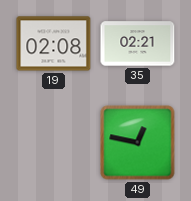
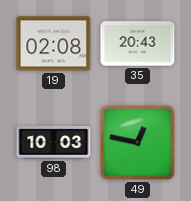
35: 02:21 -> 20:43 (138, 44)
98: none -> 10:03 (54, 143)
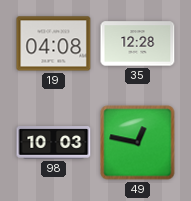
19: 02:08 -> 04:08 (54, 44)
35: 20:43 -> 12:28 (138, 44)
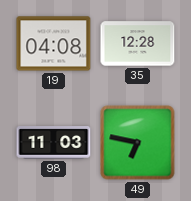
98: 10:03 -> 11:03 (54, 143)
49: 12:47 -> 6:47 (138, 143)
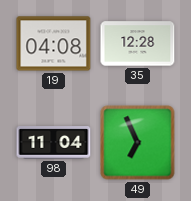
98: 11:03 -> 11:04 (54, 143)
49: 6:47 -> 6:56 (138, 143)
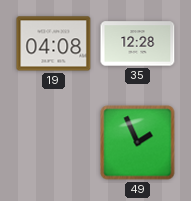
98: 11:04 -> none (54, 143)
49: 6:56 -> 1:56 (138, 143)
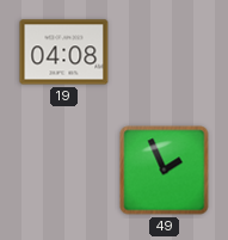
35: 12:28 -> none (138, 44)
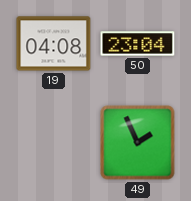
50: none -> 23:04 (138, 44)
